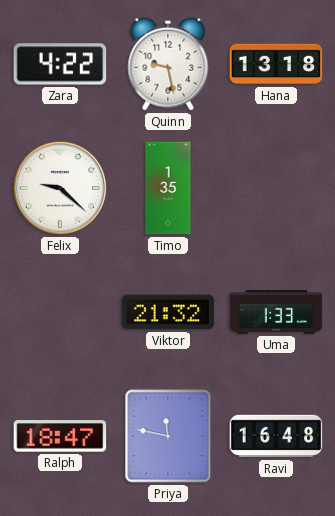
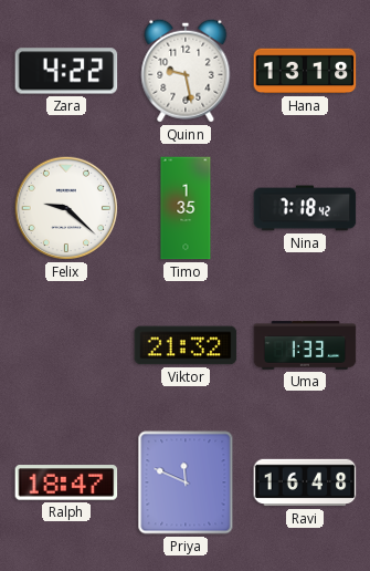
Nina: none -> 7:18 (305, 208)
Priya: 11:47 -> 11:49 (186, 482)
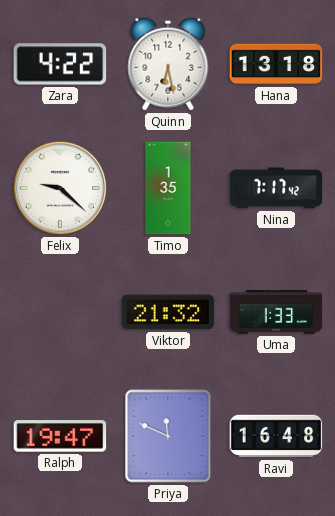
Quinn: 9:28 -> 6:28 (168, 64)
Nina: 7:18 -> 7:17 (276, 188)
Ralph: 18:47 -> 19:47 (60, 436)
